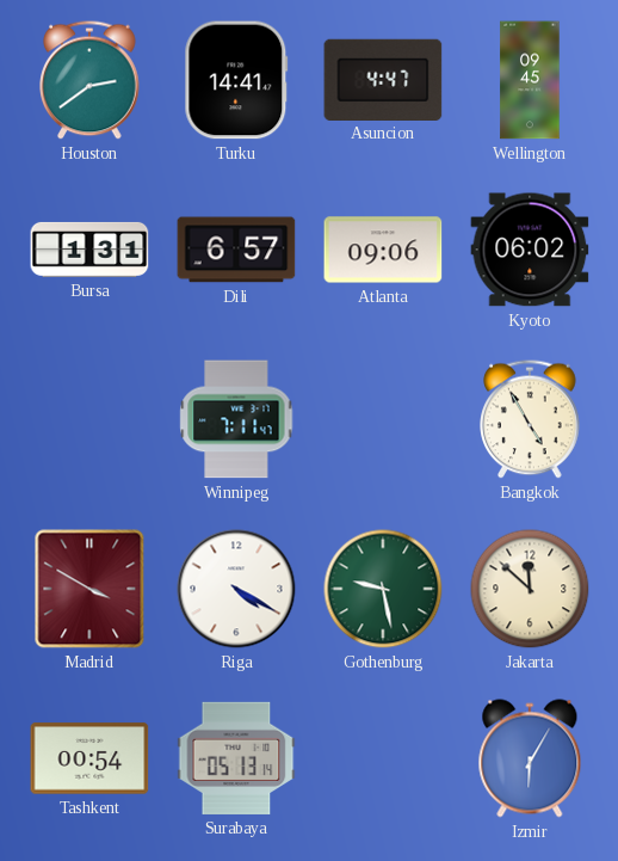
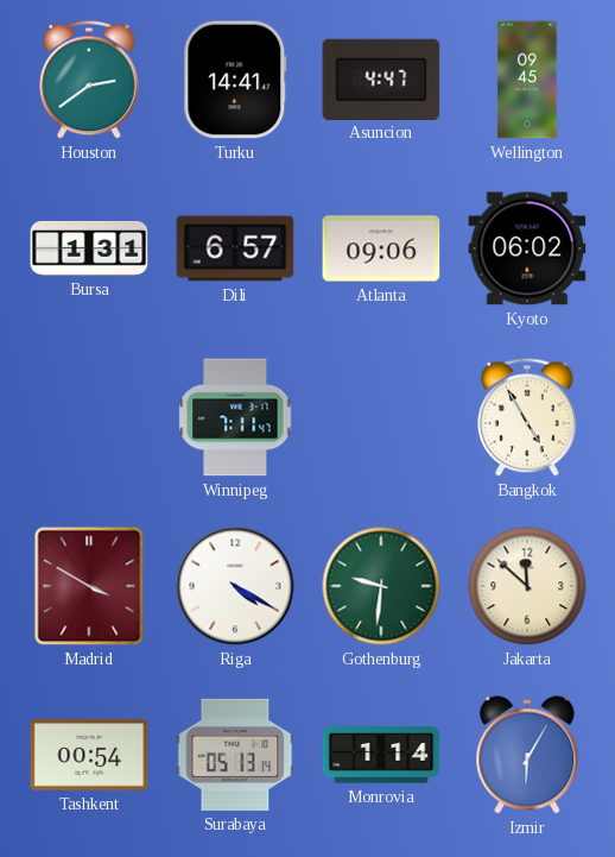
Gothenburg: 9:28 -> 9:31 (381, 586)
Monrovia: none -> 1:14 (381, 755)
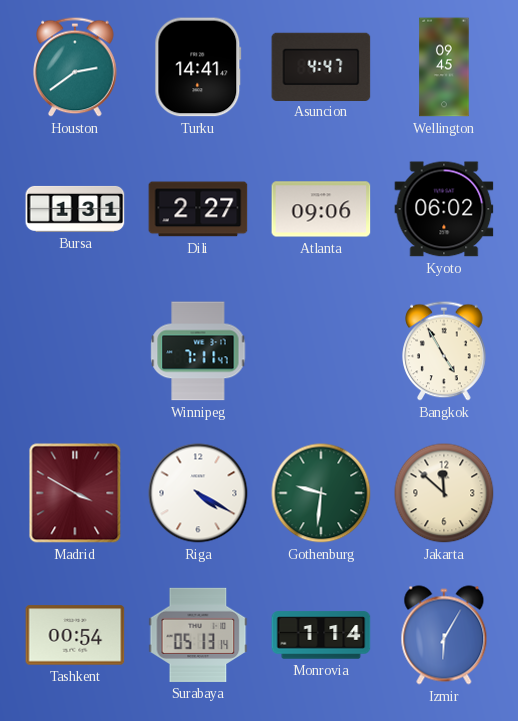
Dili: 6:57 -> 2:27 (198, 209)
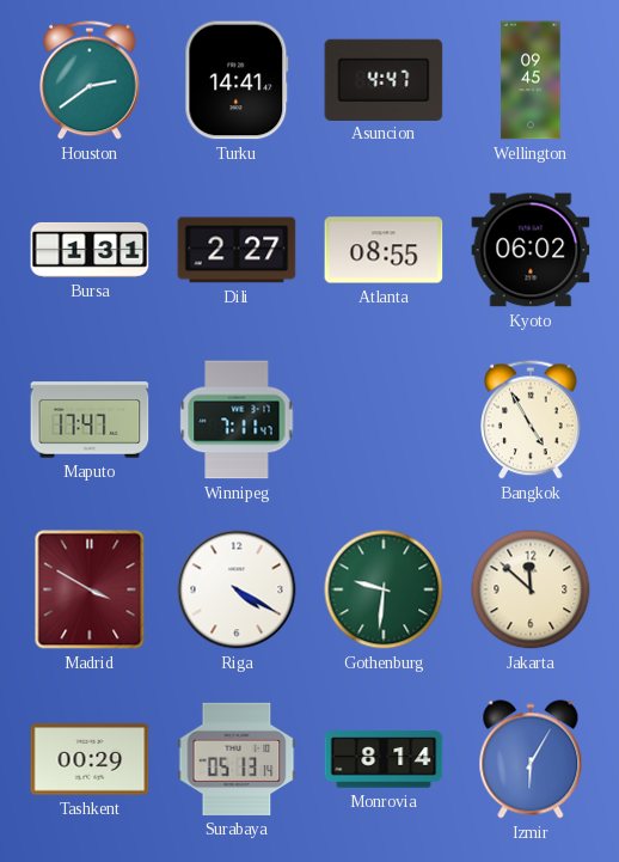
Atlanta: 09:06 -> 08:55 (384, 250)
Maputo: none -> 17:47 (90, 420)
Tashkent: 00:54 -> 00:29 (90, 759)
Monrovia: 1:14 -> 8:14 (384, 759)
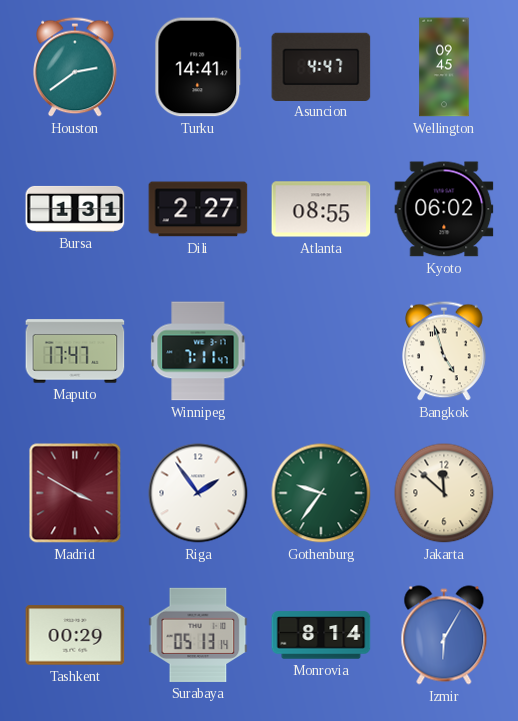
Bangkok: 4:55 -> 4:57 (444, 351)
Riga: 4:20 -> 1:54 (198, 493)
Gothenburg: 9:31 -> 9:36 (321, 493)
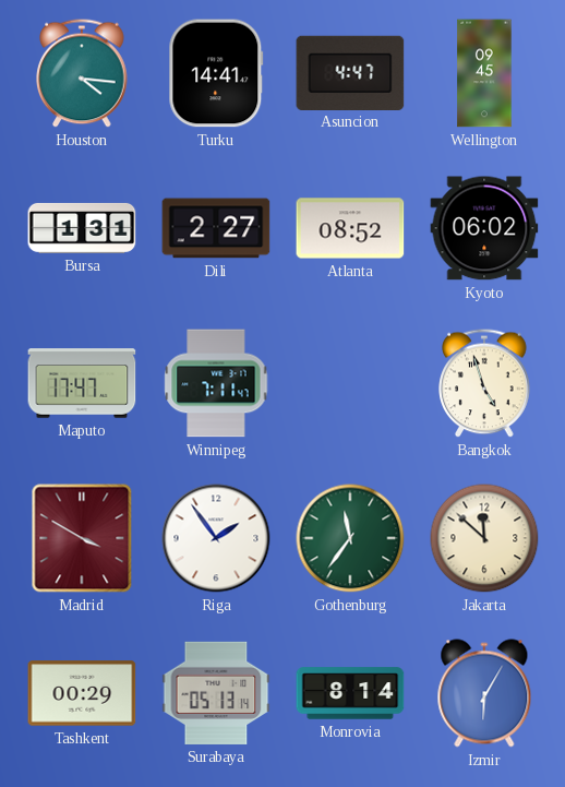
Houston: 2:39 -> 4:16 (82, 73)
Atlanta: 08:55 -> 08:52 (350, 228)
Gothenburg: 9:36 -> 11:36 (350, 538)
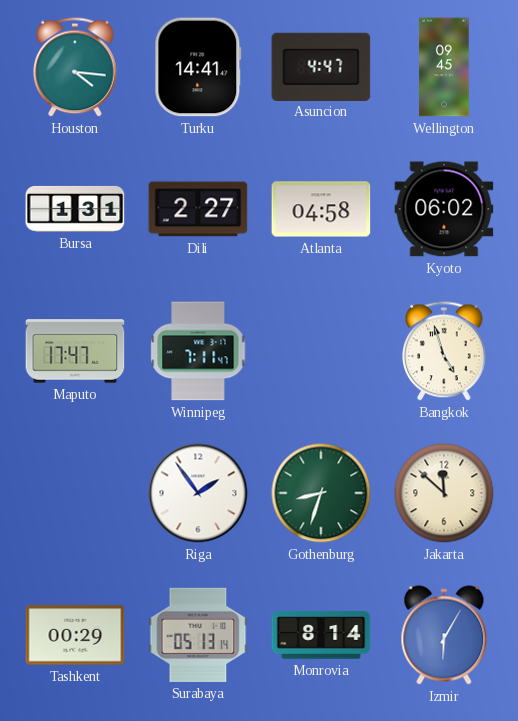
Atlanta: 08:52 -> 04:58 (321, 209)
Madrid: 3:50 -> none (82, 538)
Gothenburg: 11:36 -> 8:33 (321, 493)
